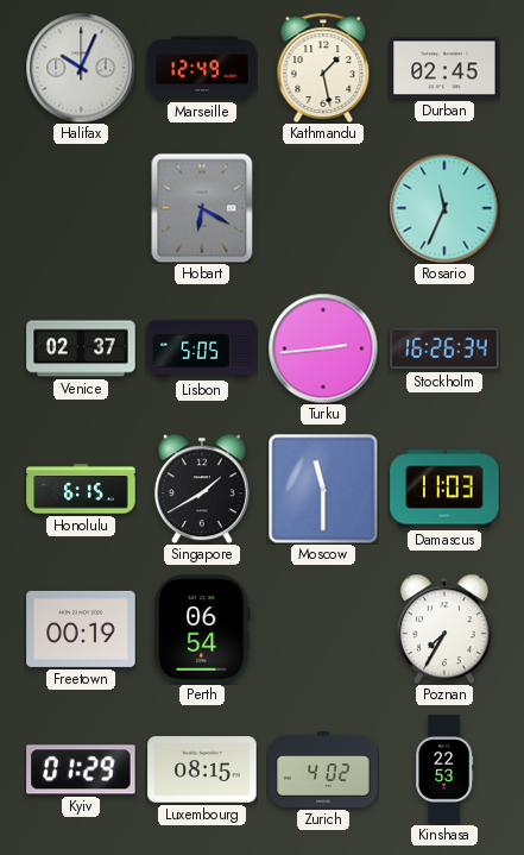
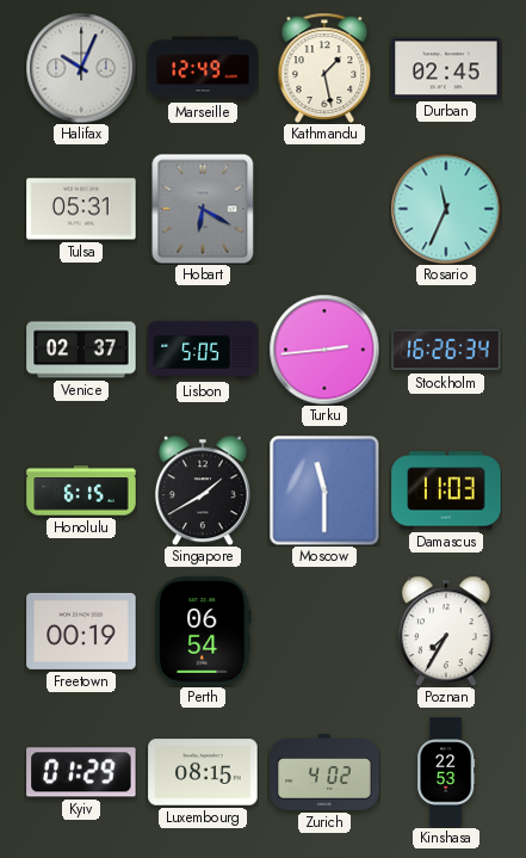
Tulsa: none -> 05:31 (81, 209)
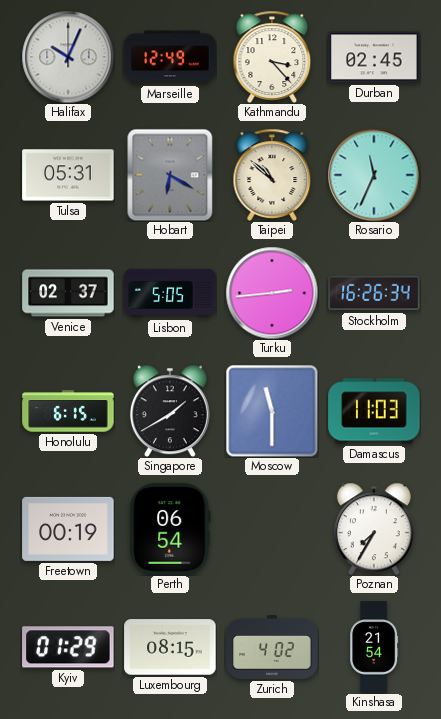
Kathmandu: 1:28 -> 3:23 (272, 57)
Taipei: none -> 10:52 (272, 175)
Kinshasa: 22:53 -> 21:54 (374, 647)
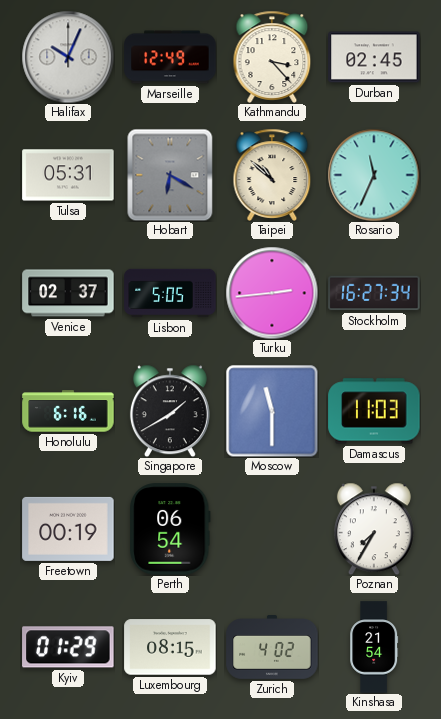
Stockholm: 16:26 -> 16:27 (374, 293)
Honolulu: 6:15 -> 6:16 (68, 411)
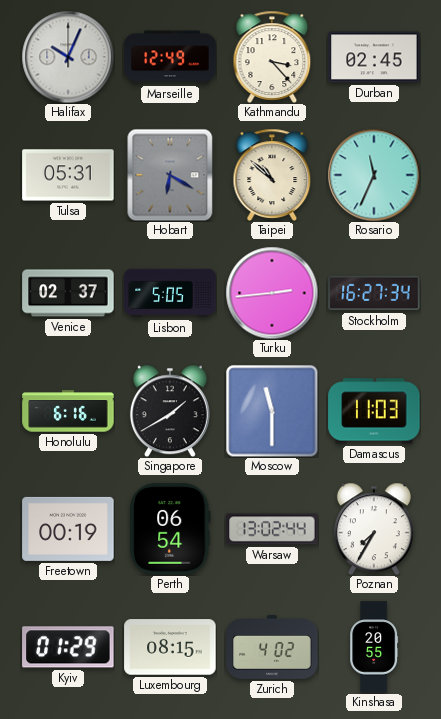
Warsaw: none -> 13:02 (272, 529)
Kinshasa: 21:54 -> 20:55 (374, 647)
